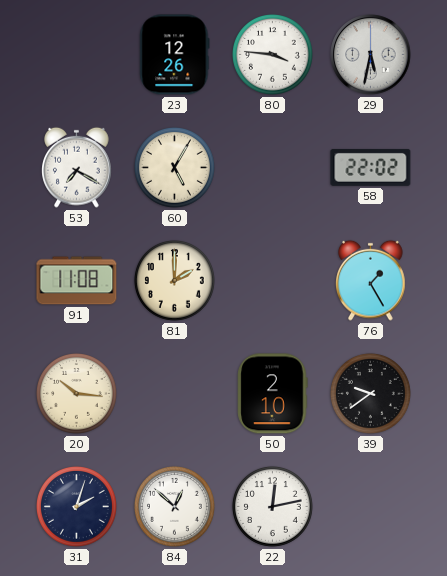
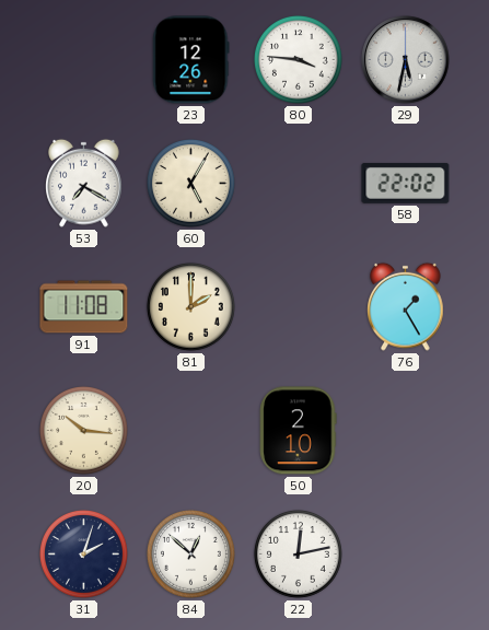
39: 9:39 -> none (370, 393)
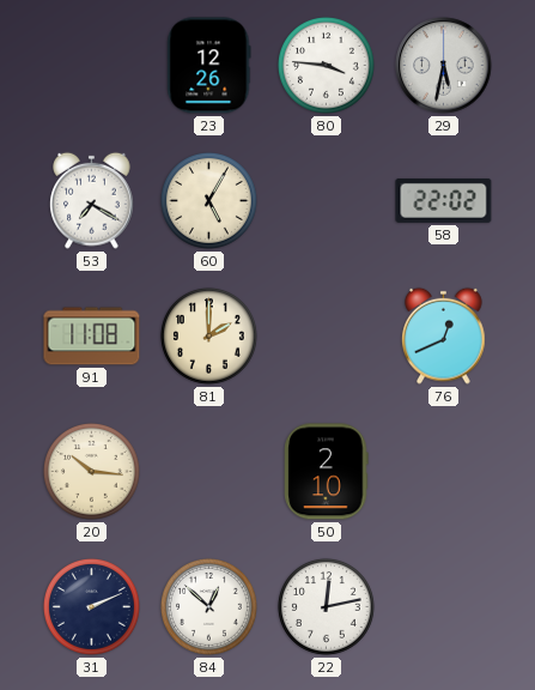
76: 1:25 -> 12:41 (444, 335)
31: 2:03 -> 2:11 (91, 606)
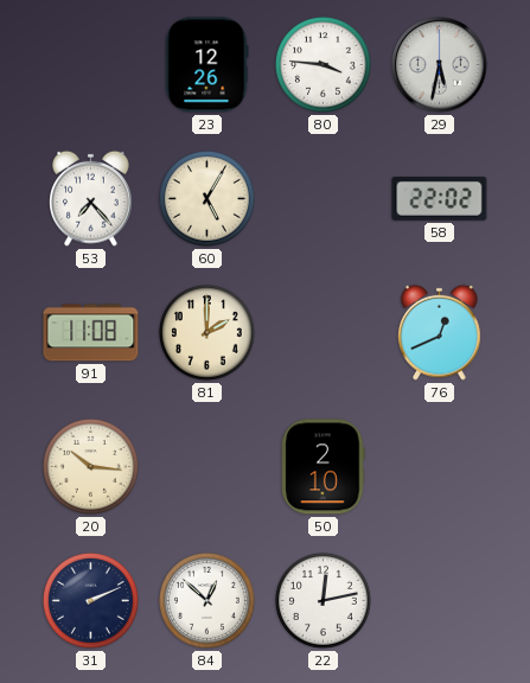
53: 7:20 -> 7:23 (91, 198)
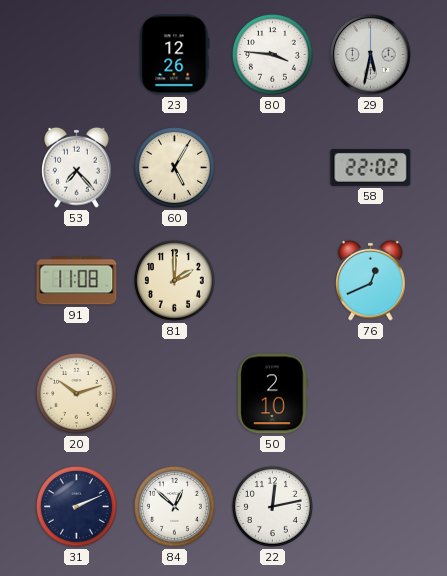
20: 10:16 -> 10:12 (76, 393)
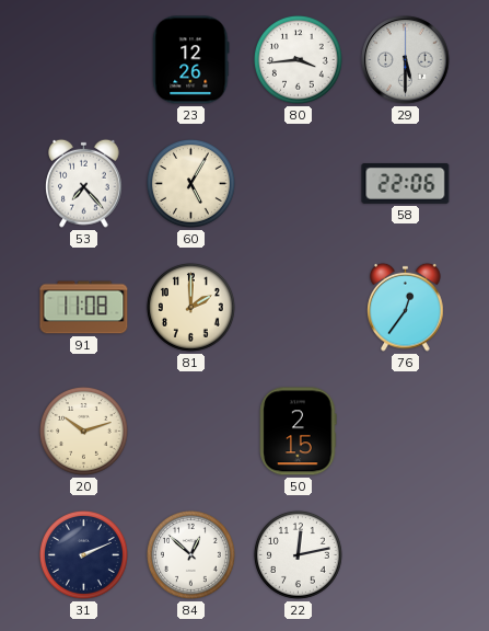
80: 3:46 -> 3:44 (298, 59)
29: 5:32 -> 5:30 (406, 60)
58: 22:02 -> 22:06 (406, 183)
76: 12:41 -> 12:36 (406, 307)
50: 2:10 -> 2:15 (299, 432)
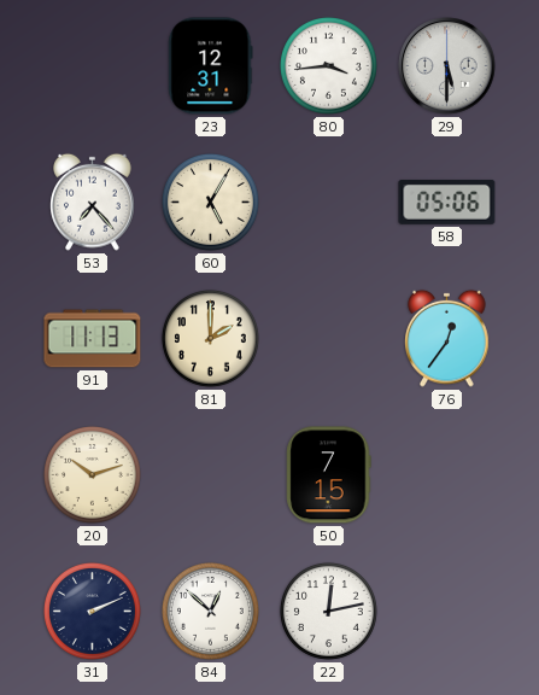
23: 12:26 -> 12:31 (211, 66)
58: 22:06 -> 05:06 (447, 202)
91: 11:08 -> 11:13 (93, 339)
50: 2:15 -> 7:15 (329, 475)
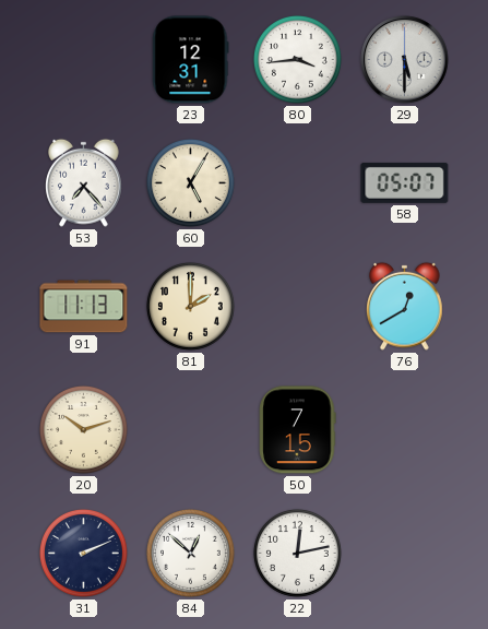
58: 05:06 -> 05:07 (405, 182)
76: 12:36 -> 12:40 (405, 306)
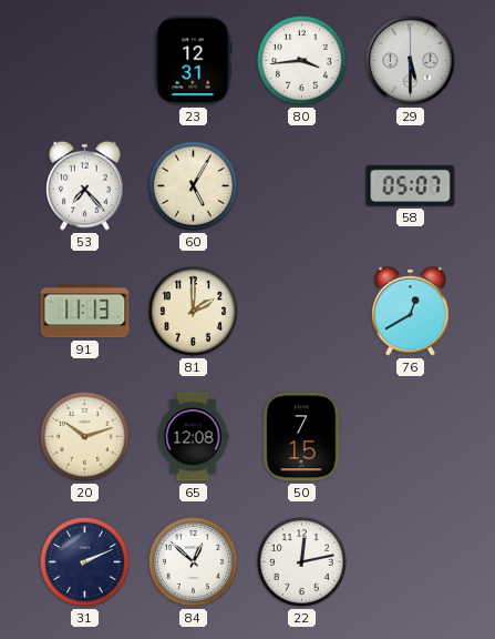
65: none -> 12:08 (193, 437)
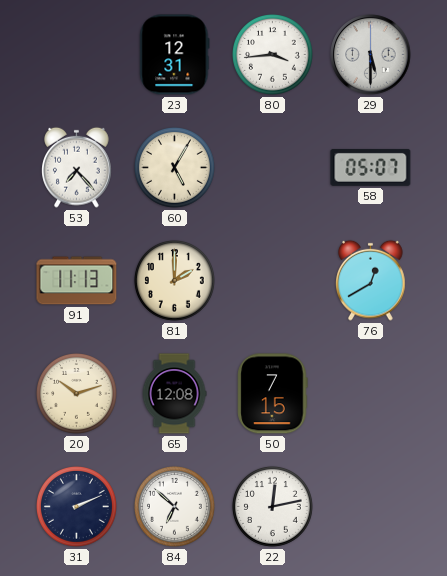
84: 12:52 -> 6:52 (174, 506)
